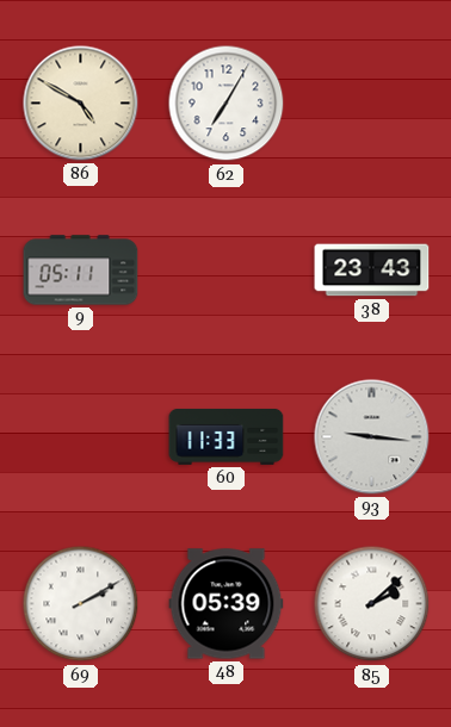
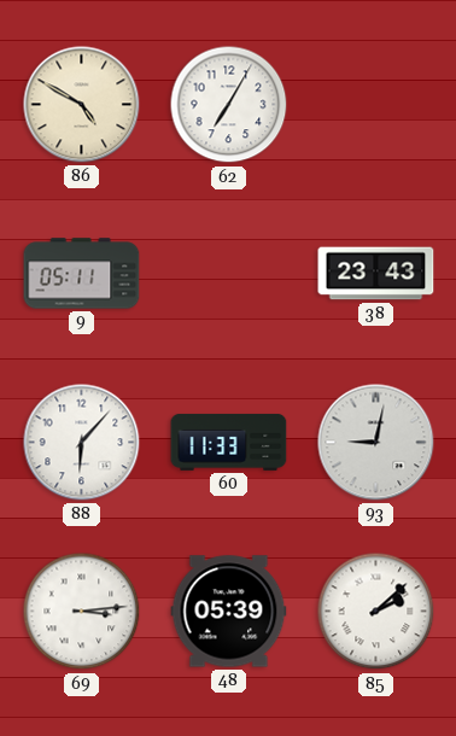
88: none -> 6:07 (82, 443)
93: 9:16 -> 9:02 (376, 443)
69: 2:10 -> 3:14 (82, 612)
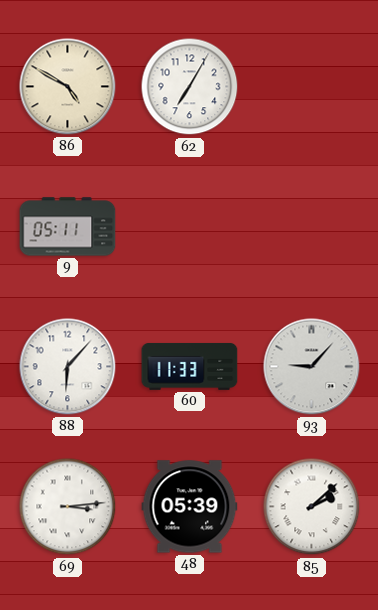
38: 23:43 -> none (376, 274)
93: 9:02 -> 9:07 (312, 367)
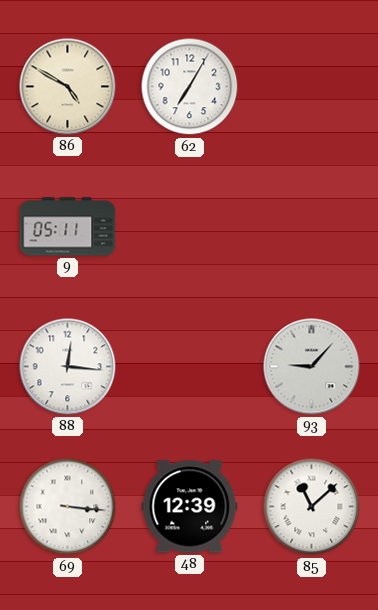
88: 6:07 -> 12:16 (68, 367)
60: 11:33 -> none (190, 366)
69: 3:14 -> 3:16 (68, 507)
48: 05:39 -> 12:39 (190, 507)
85: 2:08 -> 11:08 (312, 507)
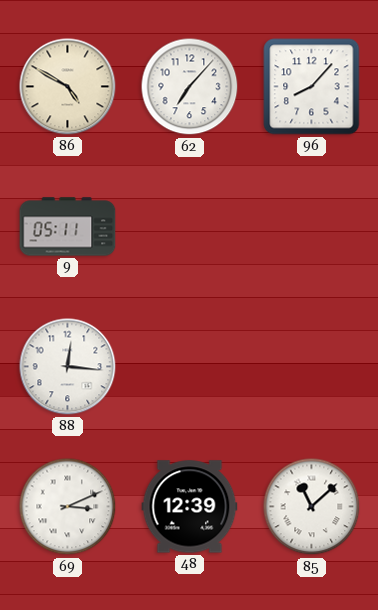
62: 7:05 -> 7:07 (190, 87)
96: none -> 8:07 (312, 87)
93: 9:07 -> none (312, 367)
69: 3:16 -> 3:11 (68, 507)
